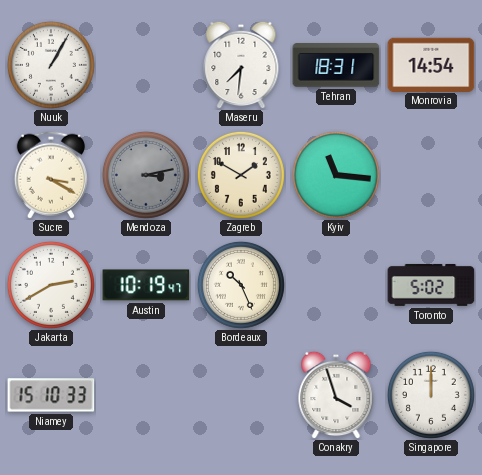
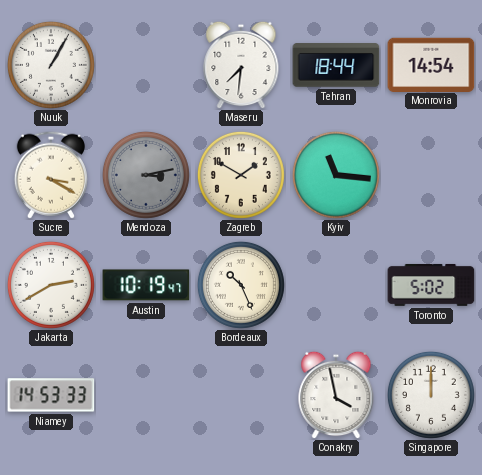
Tehran: 18:31 -> 18:44 (336, 65)
Niamey: 15:10 -> 14:53 (51, 395)
Conakry: 3:57 -> 3:58 (336, 395)
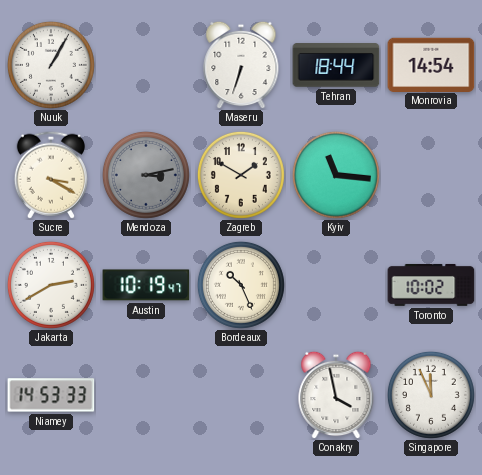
Maseru: 7:31 -> 6:33 (241, 65)
Toronto: 5:02 -> 10:02 (431, 285)
Singapore: 12:00 -> 11:56 (431, 395)
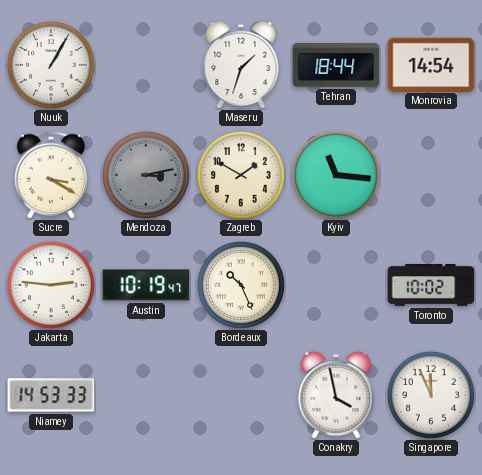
Maseru: 6:33 -> 1:33 (241, 65)
Jakarta: 2:40 -> 2:46 (51, 285)
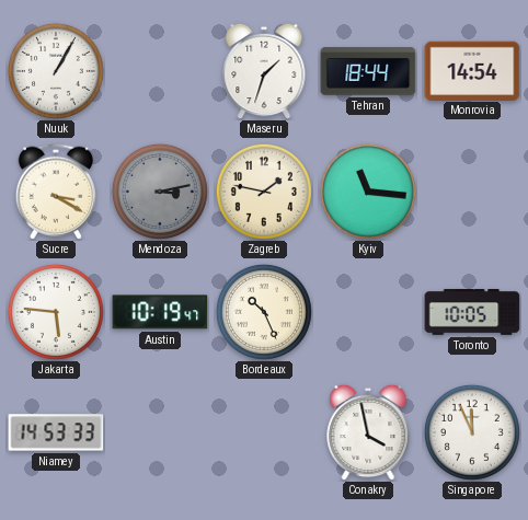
Zagreb: 1:50 -> 1:47 (264, 192)
Jakarta: 2:46 -> 5:46 (56, 312)
Toronto: 10:02 -> 10:05 (472, 312)
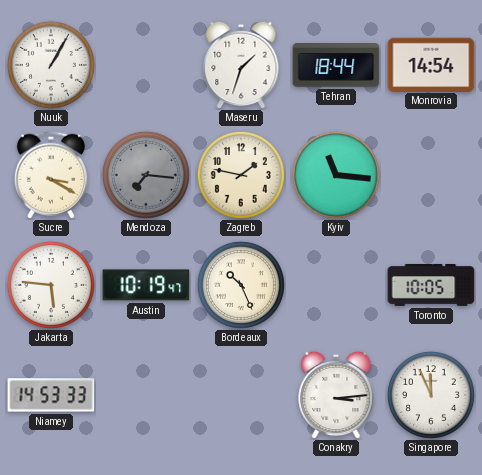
Mendoza: 3:13 -> 7:16 (146, 175)
Conakry: 3:58 -> 3:14 (336, 395)
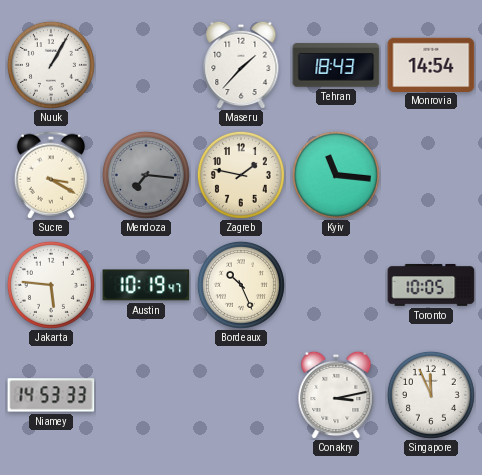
Maseru: 1:33 -> 1:37 (241, 65)
Tehran: 18:44 -> 18:43 (336, 65)
Conakry: 3:14 -> 3:13 (336, 395)
